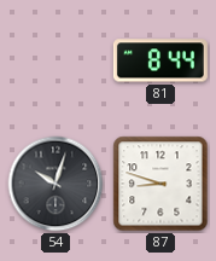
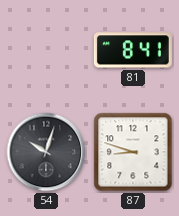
81: 8:44 -> 8:41 (133, 50)
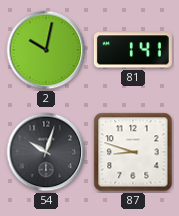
2: none -> 10:02 (46, 50)
81: 8:41 -> 1:41 (133, 50)
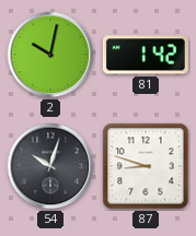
81: 1:41 -> 1:42 (146, 55)
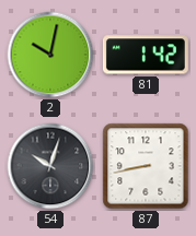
87: 8:48 -> 8:43 (146, 166)
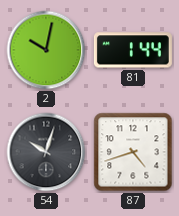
81: 1:42 -> 1:44 (133, 50)
87: 8:43 -> 4:42 (133, 152)
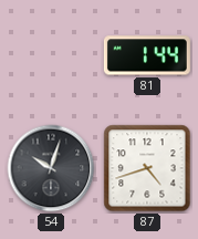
2: 10:02 -> none (46, 50)
